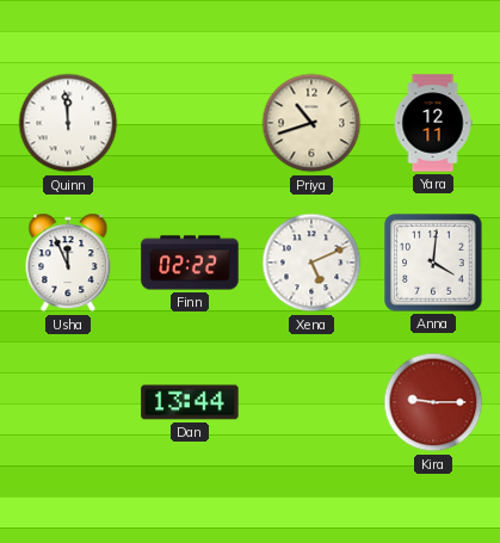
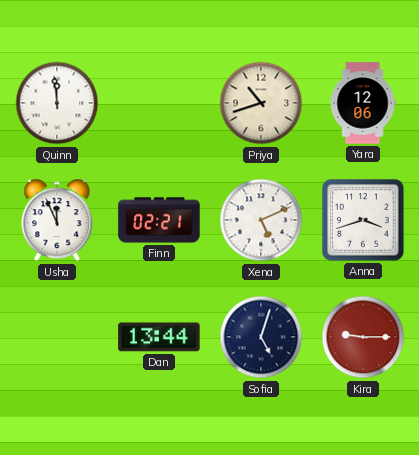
Yara: 12:11 -> 12:06 (363, 103)
Finn: 02:22 -> 02:21 (159, 220)
Anna: 4:01 -> 3:42 (363, 220)
Sofia: none -> 5:03 (261, 337)
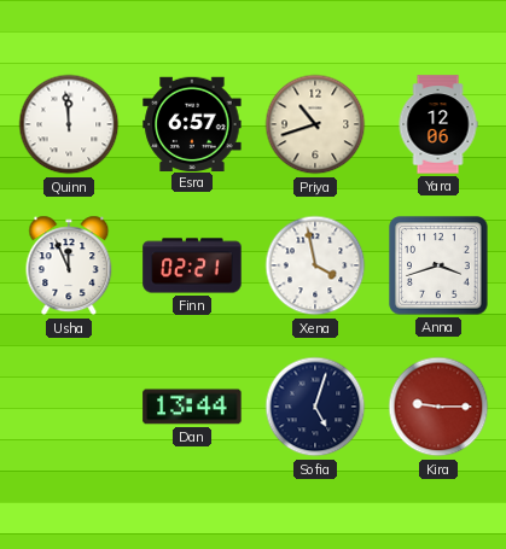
Esra: none -> 6:57 (192, 123)
Xena: 5:11 -> 3:58 (315, 265)
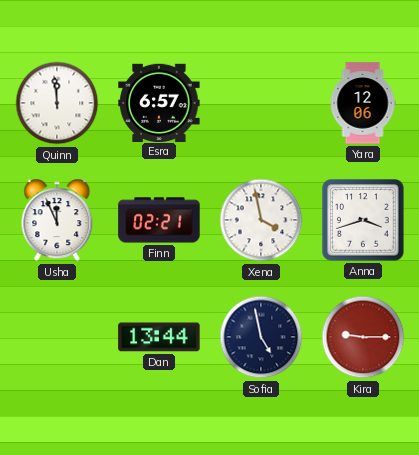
Priya: 10:42 -> none (315, 124)
Sofia: 5:03 -> 4:58 (261, 337)
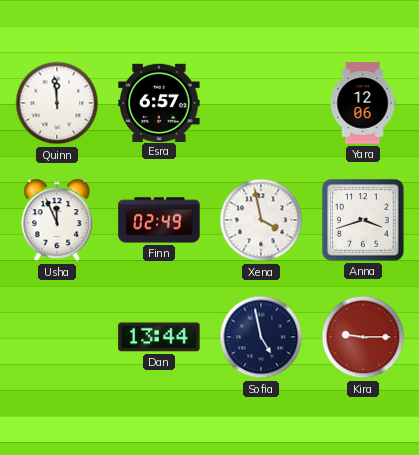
Finn: 02:21 -> 02:49 (159, 220)
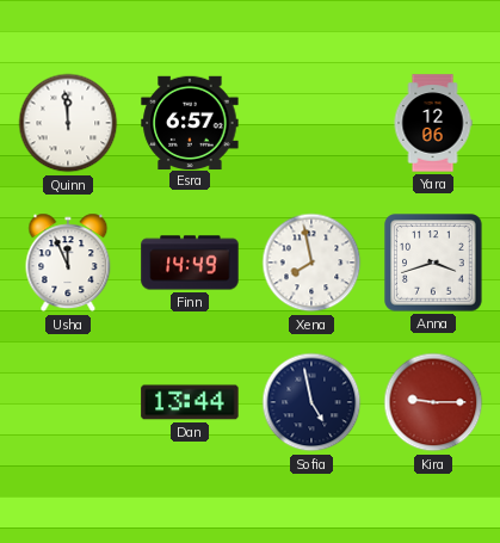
Finn: 02:49 -> 14:49 (190, 263)
Xena: 3:58 -> 7:58 (311, 263)
